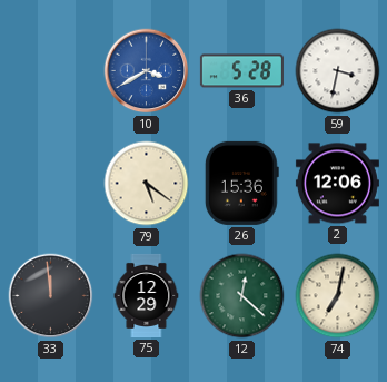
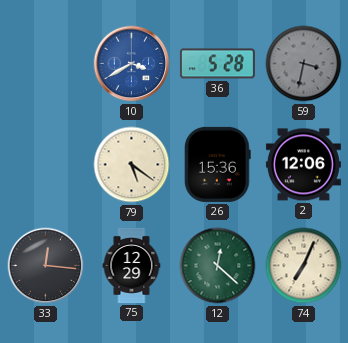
59 dial: white -> grey (304, 64)
33: 11:59 -> 12:16 (46, 266)
74: 7:02 -> 7:04 (304, 266)
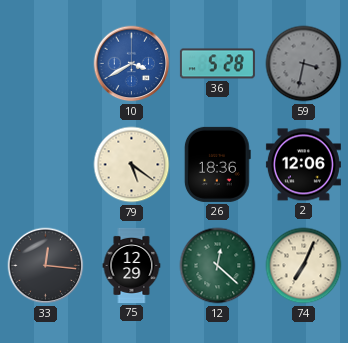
26: 15:36 -> 18:36 (217, 164)
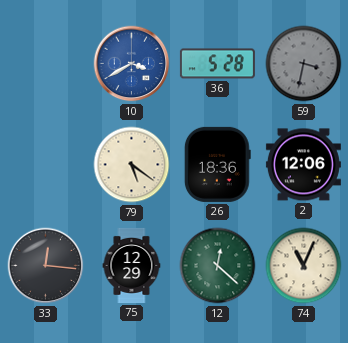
74: 7:04 -> 11:04 (304, 266)
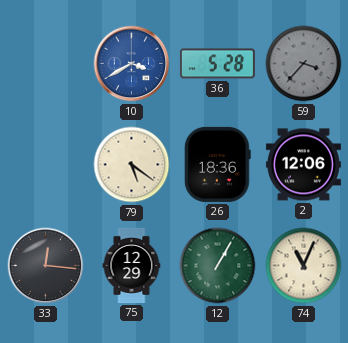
59: 3:32 -> 3:37 (304, 64)
12: 12:22 -> 1:05 (218, 266)
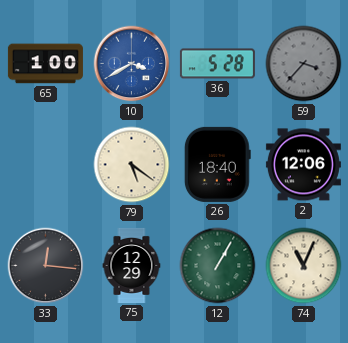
65: none -> 1:00 (45, 64)
26: 18:36 -> 18:40 (217, 164)
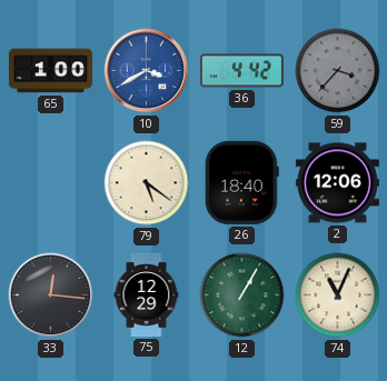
36: 5:28 -> 4:42 (241, 71)
